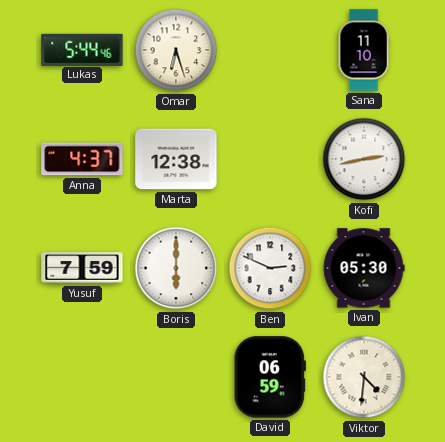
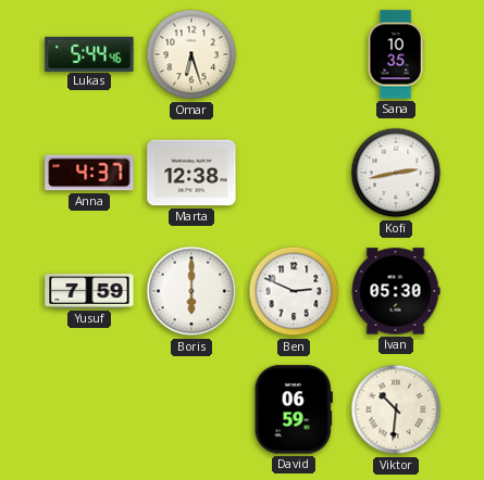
Sana: 11:10 -> 10:35 (396, 54)
Viktor: 4:31 -> 10:31 (396, 409)
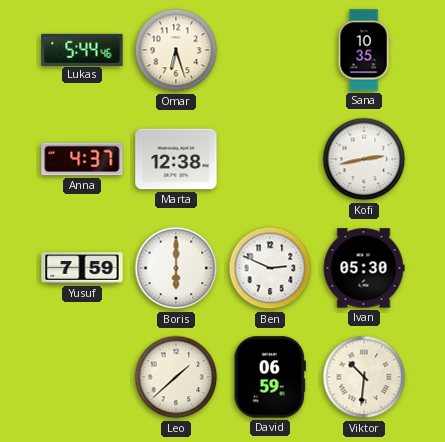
Leo: none -> 1:38 (176, 377)
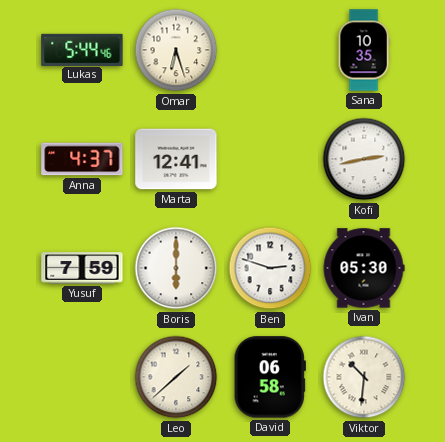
Marta: 12:38 -> 12:41 (176, 159)
Ben: 2:49 -> 2:48 (270, 268)
David: 06:59 -> 06:58 (270, 377)
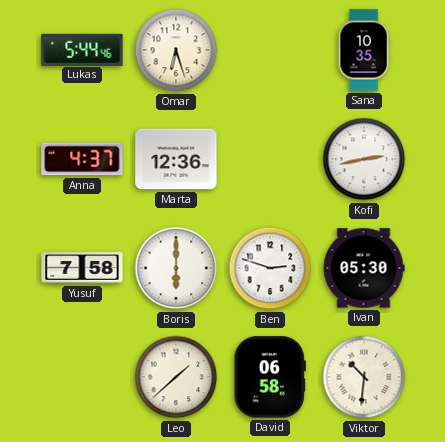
Marta: 12:41 -> 12:36 (176, 159)
Yusuf: 7:59 -> 7:58 (82, 268)
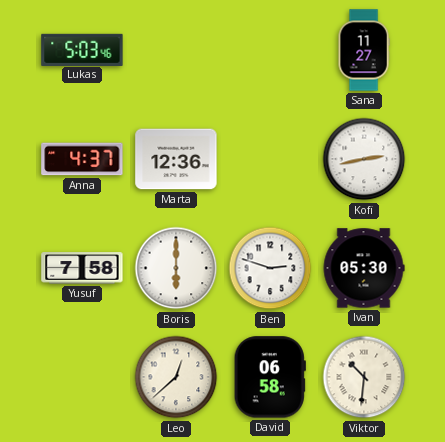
Lukas: 5:44 -> 5:03 (82, 49)
Omar: 6:27 -> none (176, 50)
Sana: 10:35 -> 11:27 (364, 50)
Leo: 1:38 -> 12:38 (176, 377)
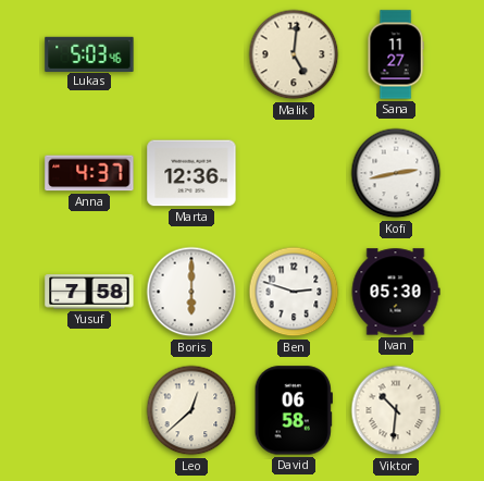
Malik: none -> 5:01 (294, 54)
